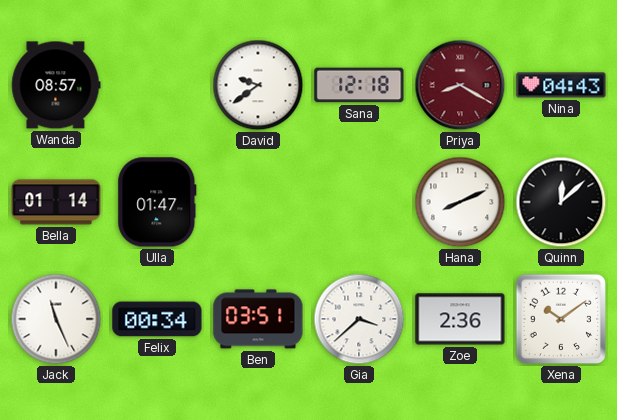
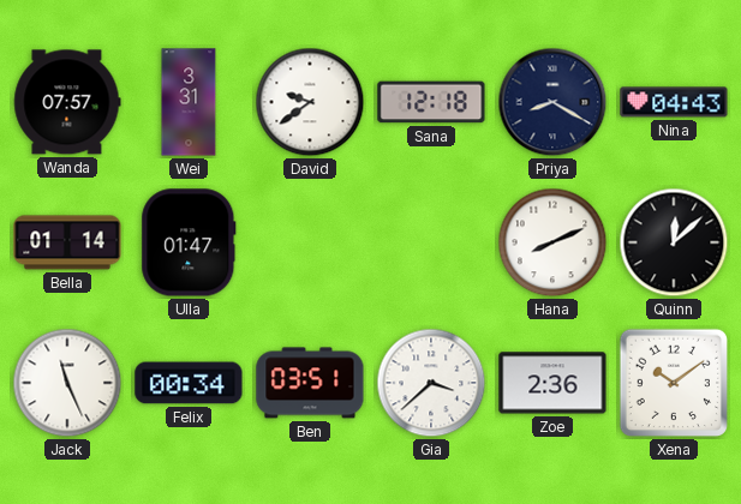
Wanda: 08:57 -> 07:57 (67, 102)
Wei: none -> 3:31 (189, 102)
Priya dial: burgundy -> navy (552, 102)
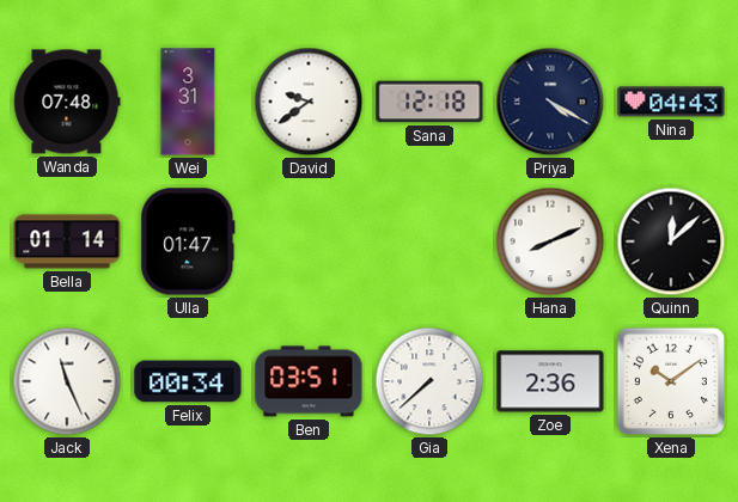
Wanda: 07:57 -> 07:48 (67, 102)
Priya: 8:20 -> 4:20 (550, 102)
Gia: 3:38 -> 7:38 (429, 381)
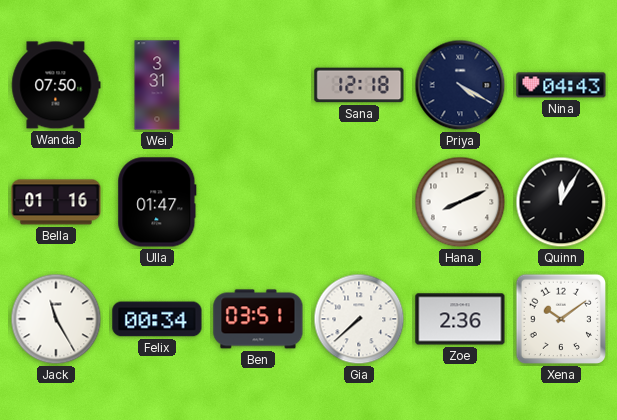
Wanda: 07:48 -> 07:50 (56, 85)
David: 9:39 -> none (309, 102)
Bella: 01:14 -> 01:16 (56, 202)
Quinn: 12:08 -> 12:05 (561, 202)
Jack: 11:26 -> 11:25 (56, 319)
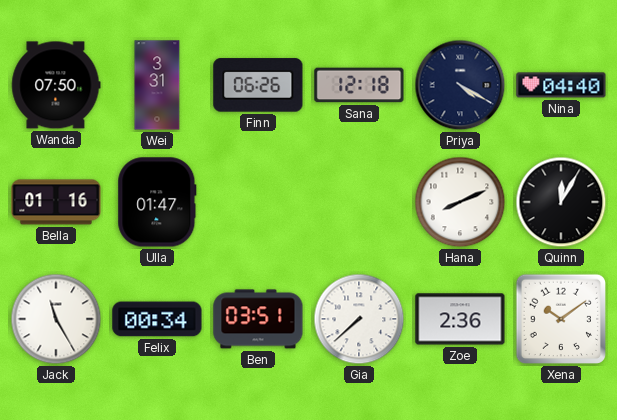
Finn: none -> 06:26 (258, 85)
Nina: 04:43 -> 04:40 (561, 85)
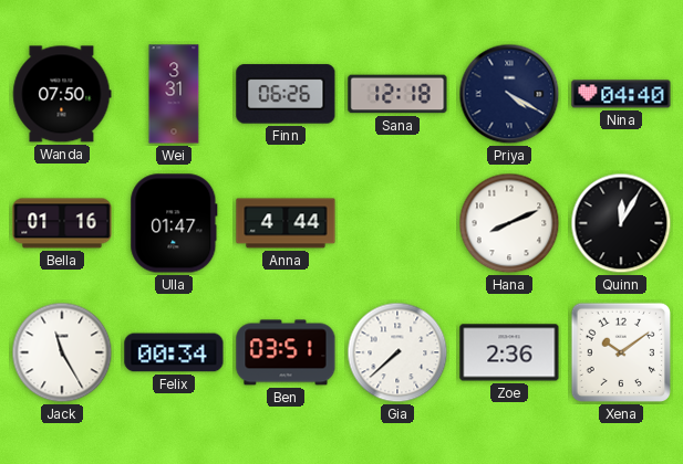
Anna: none -> 4:44 (286, 223)
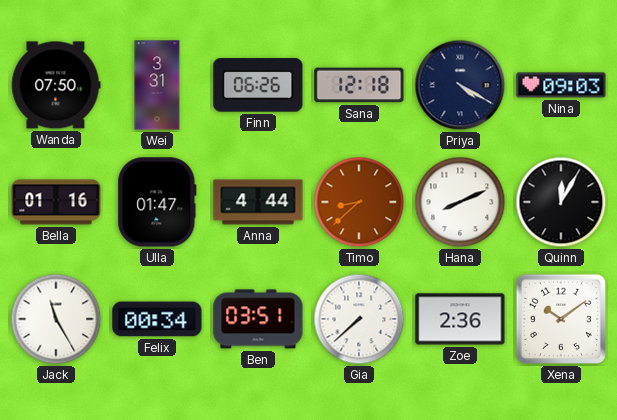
Nina: 04:40 -> 09:03 (561, 85)
Timo: none -> 8:38 (359, 202)
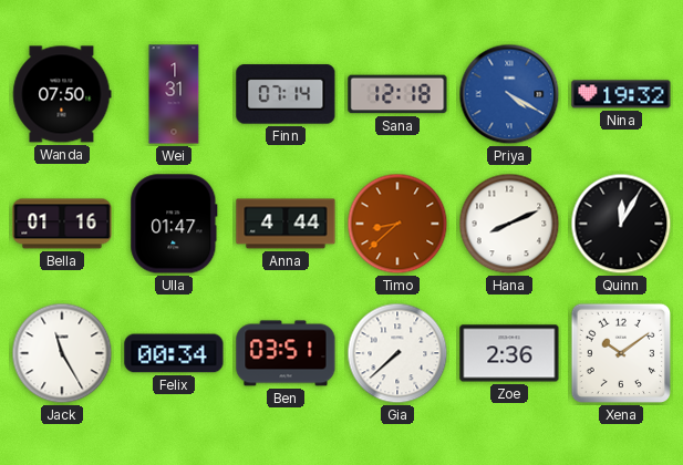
Wei: 3:31 -> 1:31 (174, 94)
Finn: 06:26 -> 07:14 (286, 94)
Priya dial: navy -> blue (509, 94)
Nina: 09:03 -> 19:32 (621, 94)
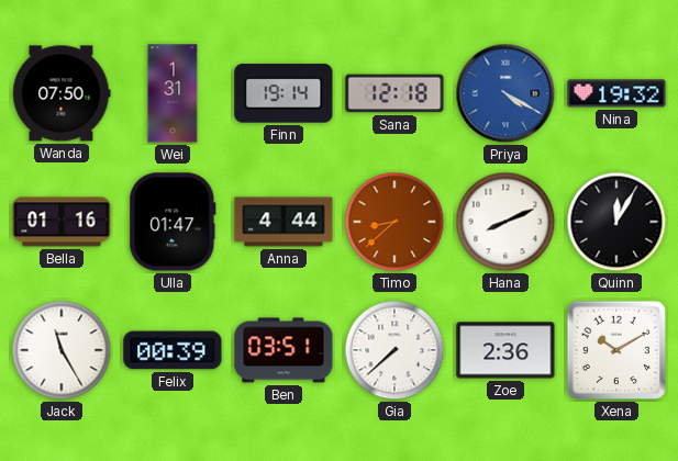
Finn: 07:14 -> 19:14 (284, 93)
Felix: 00:34 -> 00:39 (173, 350)
Xena: 10:09 -> 10:10 (616, 350)
